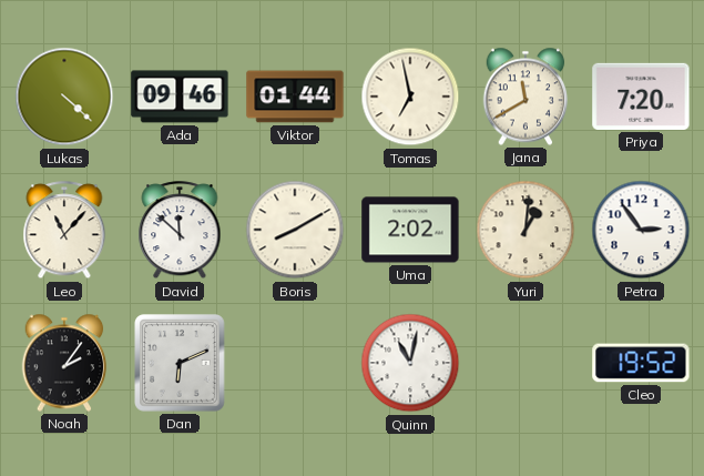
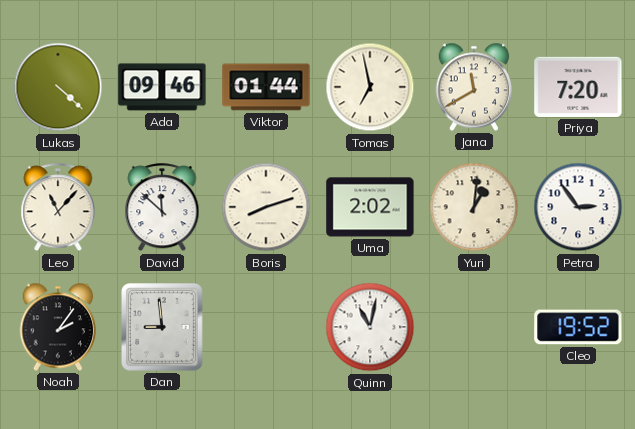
Boris: 8:10 -> 8:12 (266, 207)
Dan: 6:11 -> 8:59 (163, 327)
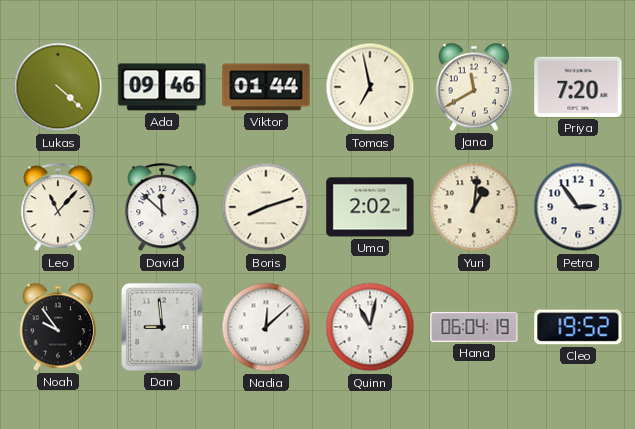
Noah: 2:06 -> 9:54 (58, 327)
Nadia: none -> 12:08 (266, 327)
Hana: none -> 06:04 (474, 327)
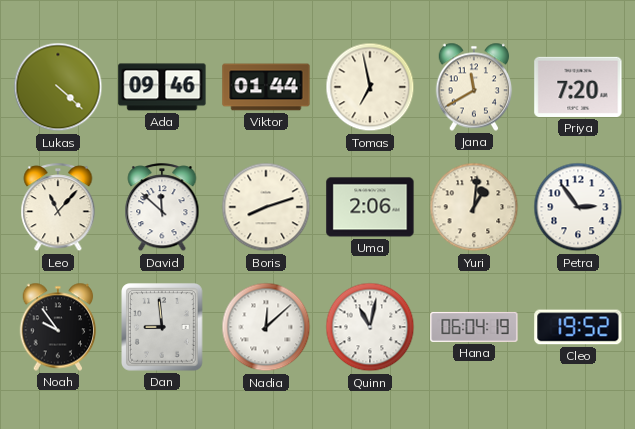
Uma: 2:02 -> 2:06 (370, 207)
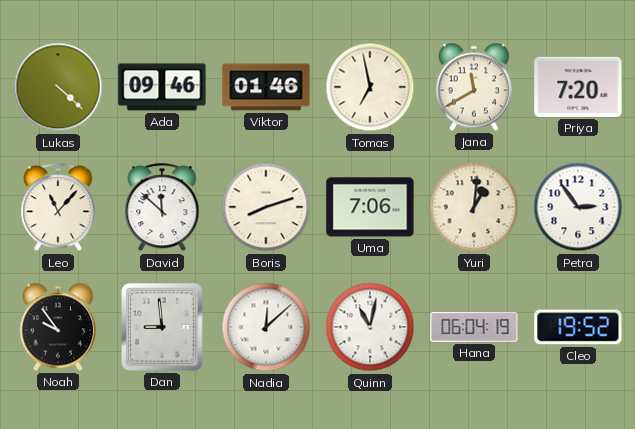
Viktor: 01:44 -> 01:46 (266, 87)
Uma: 2:06 -> 7:06 (370, 207)
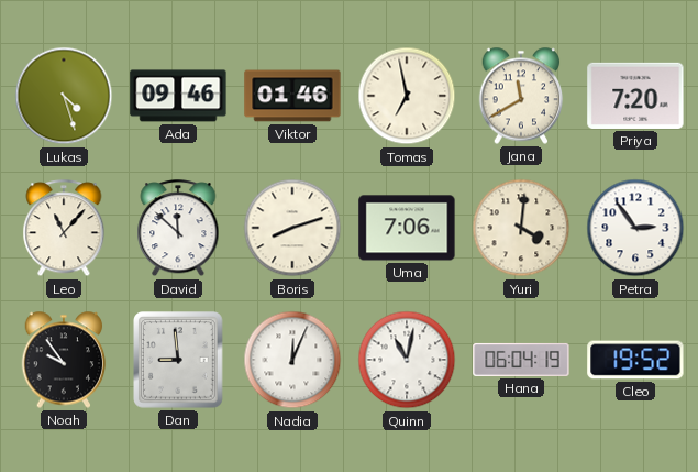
Lukas: 4:22 -> 4:27 (64, 96)
Yuri: 1:01 -> 4:01 (521, 228)
Nadia: 12:08 -> 12:04 (292, 360)
